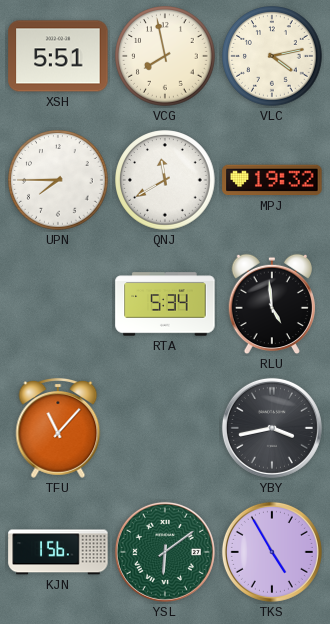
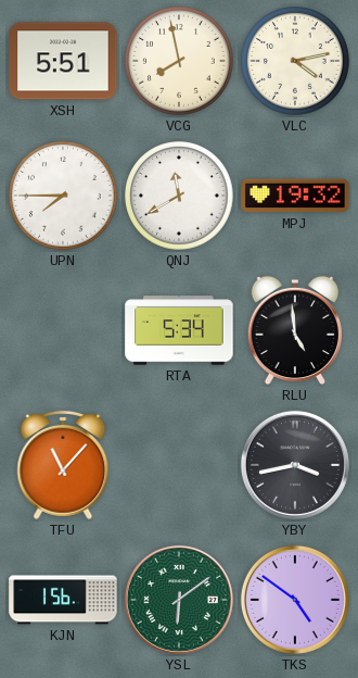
TKS: 4:55 -> 4:51 (295, 600)
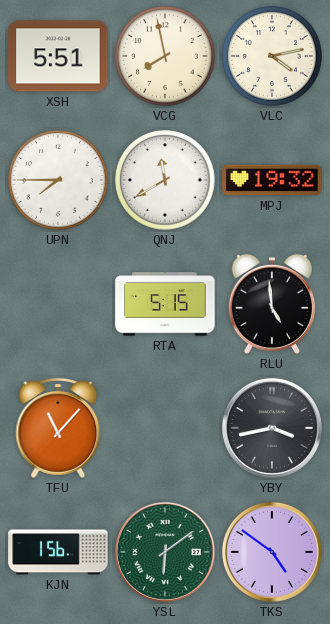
RTA: 5:34 -> 5:15 (165, 304)
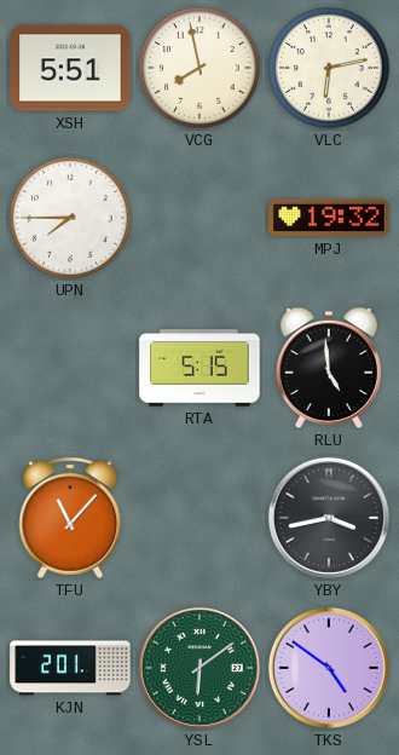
VLC: 4:13 -> 6:13 (329, 68)
QNJ: 11:40 -> none (165, 180)
KJN: 1:56 -> 2:01 (70, 668)
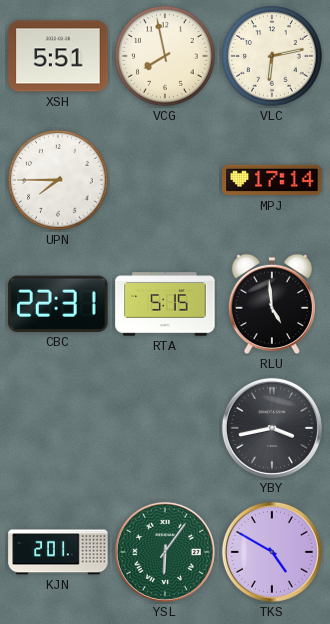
MPJ: 19:32 -> 17:14 (272, 180)
CBC: none -> 22:31 (58, 304)
TFU: 11:07 -> none (70, 518)
YSL: 6:09 -> 6:06 (165, 552)
TKS: 4:51 -> 4:50 (272, 552)
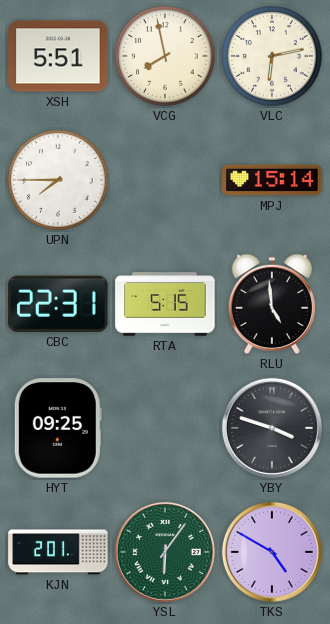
MPJ: 17:14 -> 15:14 (272, 180)
HYT: none -> 09:25 (58, 428)
YBY: 3:43 -> 3:48 (272, 428)
